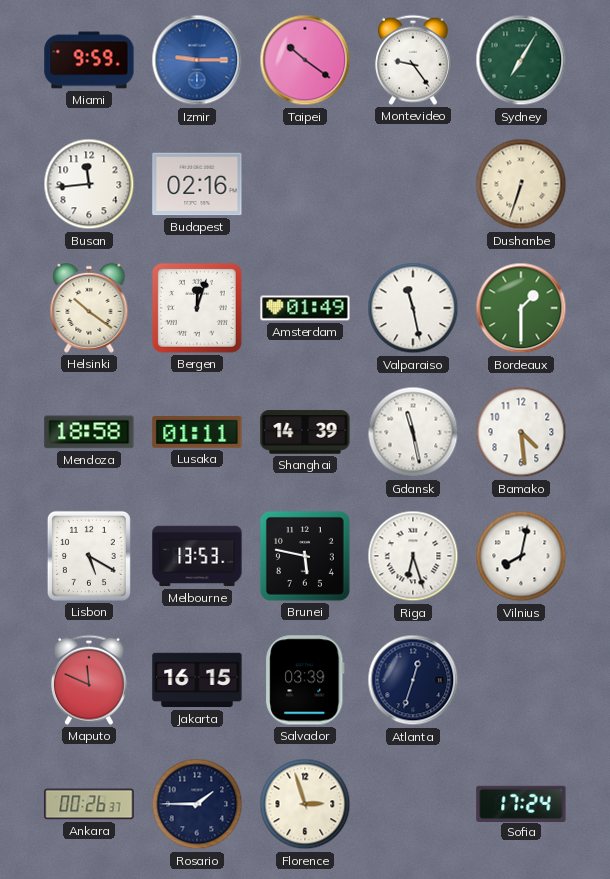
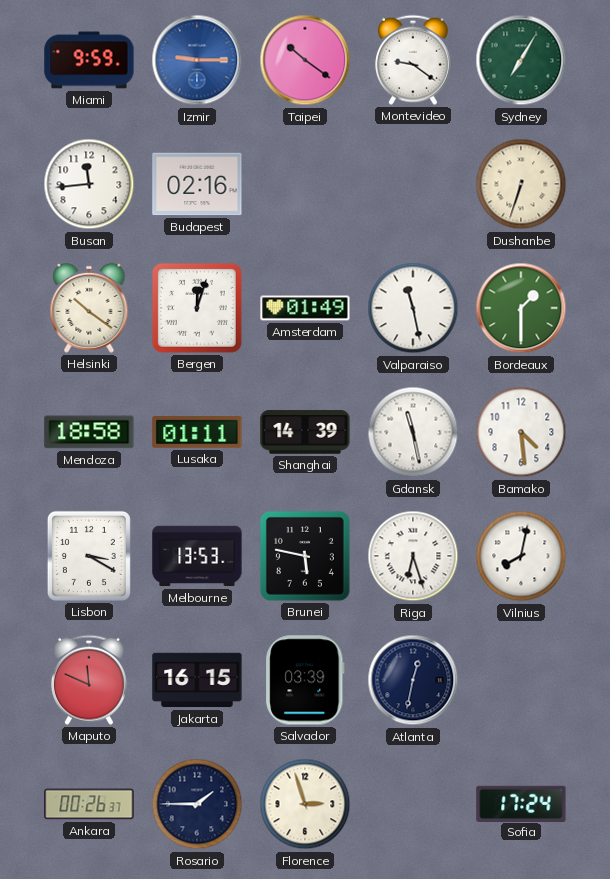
Montevideo: 9:24 -> 9:21 (413, 60)
Lisbon: 5:20 -> 3:20 (89, 556)
Atlanta: 12:33 -> 12:32 (413, 680)
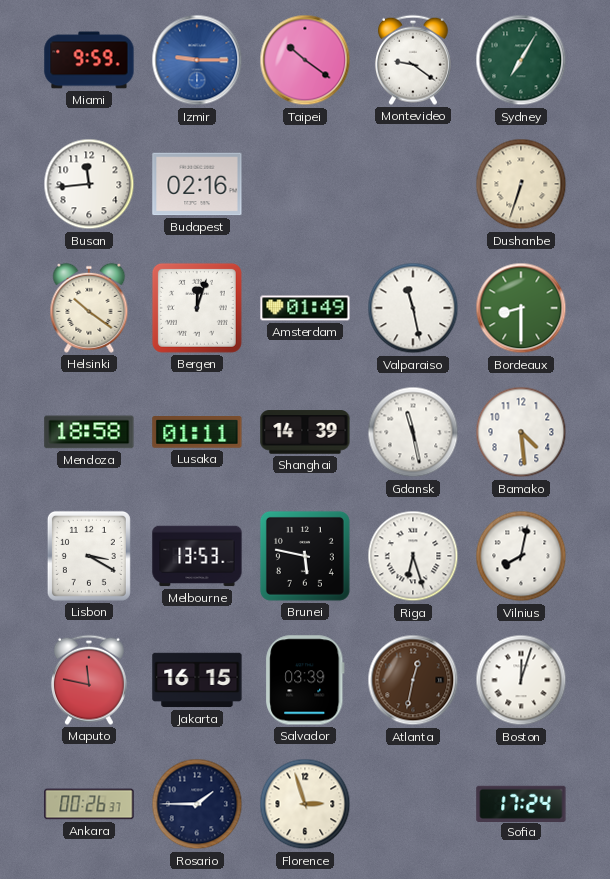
Bordeaux: 1:30 -> 8:30 (521, 308)
Maputo: 11:49 -> 11:47 (89, 680)
Atlanta dial: navy -> brown (413, 680)
Boston: none -> 12:03 (521, 680)
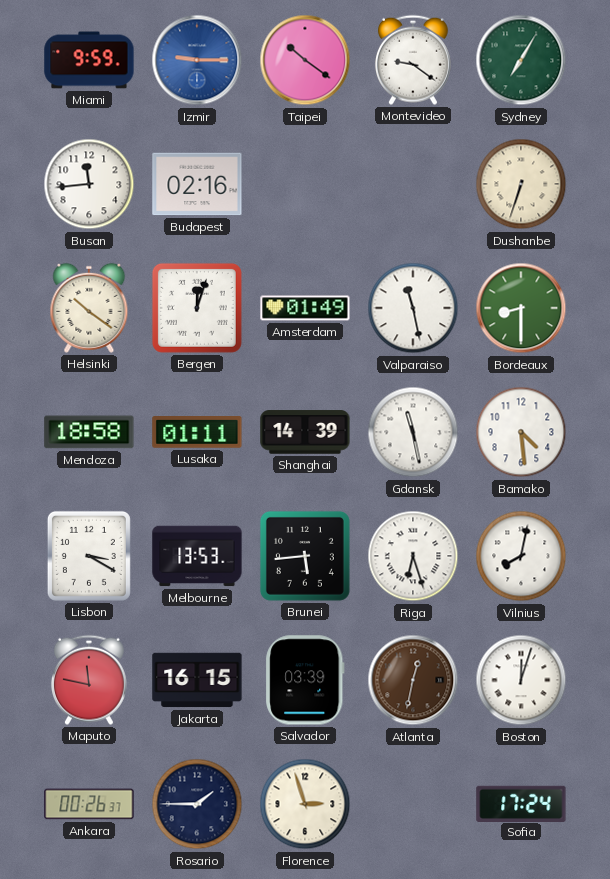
Brunei: 5:47 -> 5:44 (305, 556)
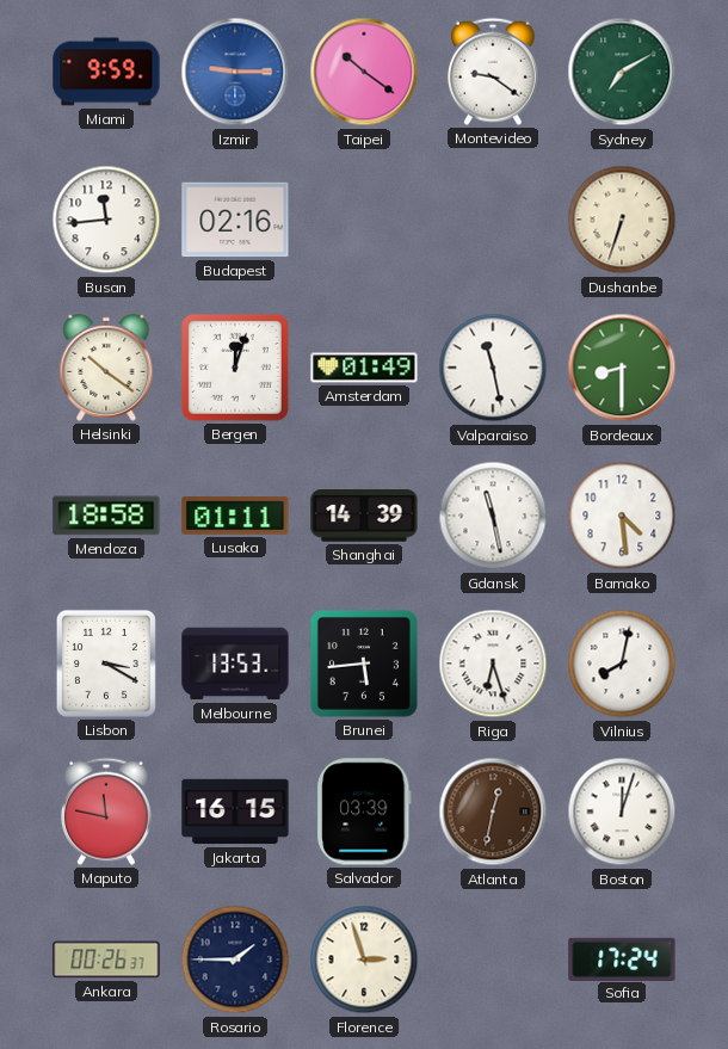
Sydney: 7:05 -> 7:10 (622, 72)
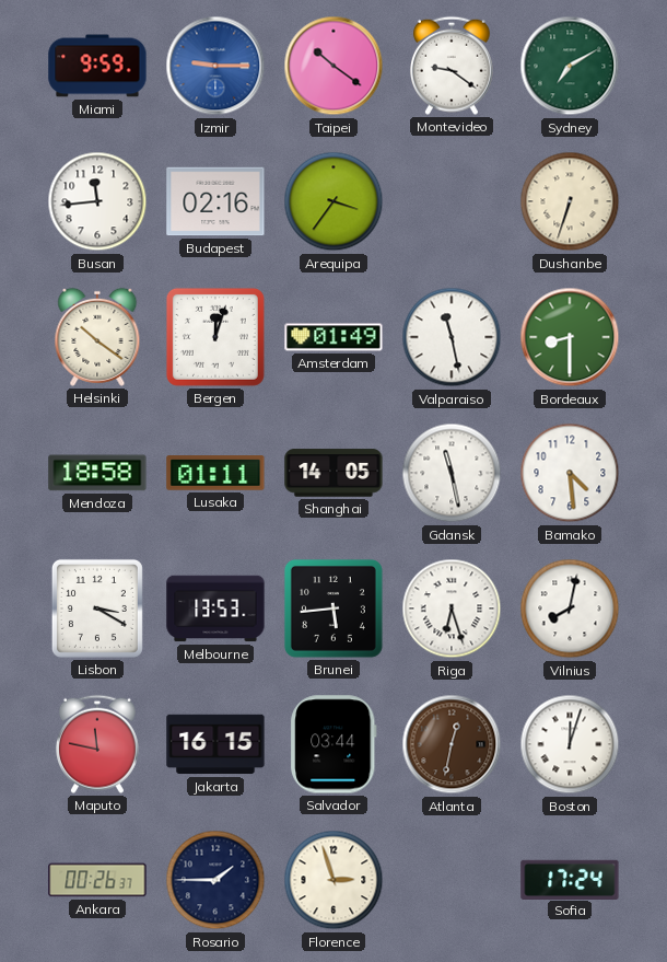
Arequipa: none -> 3:36 (333, 201)
Shanghai: 14:39 -> 14:05 (333, 473)
Salvador: 03:39 -> 03:44 (333, 744)
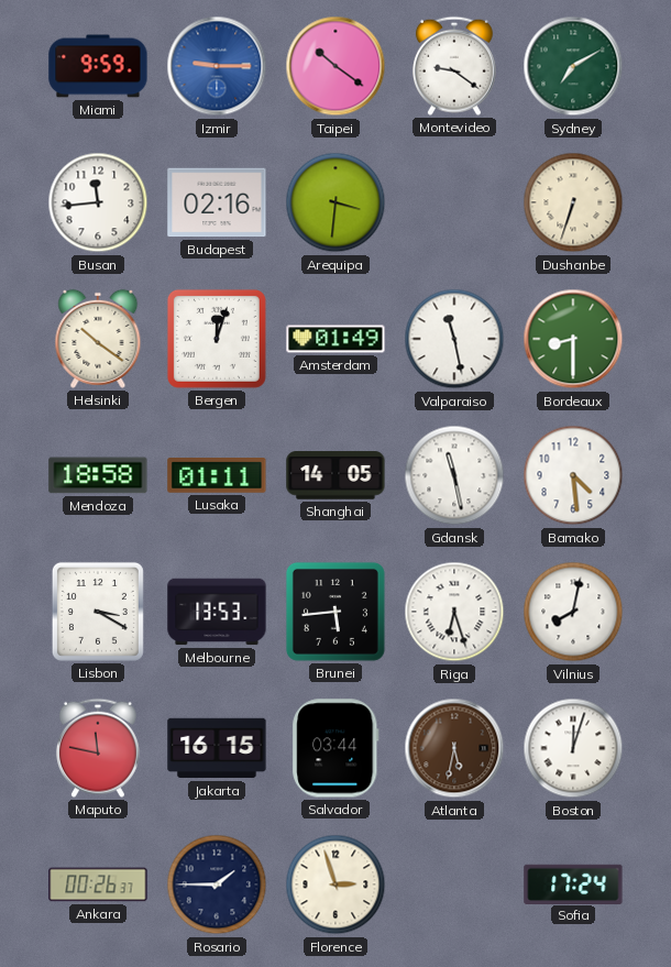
Arequipa: 3:36 -> 3:31 (335, 202)
Atlanta: 12:32 -> 5:32 (454, 748)
